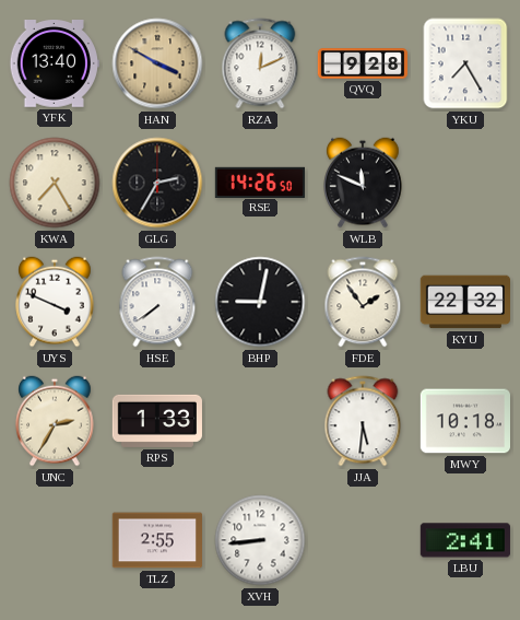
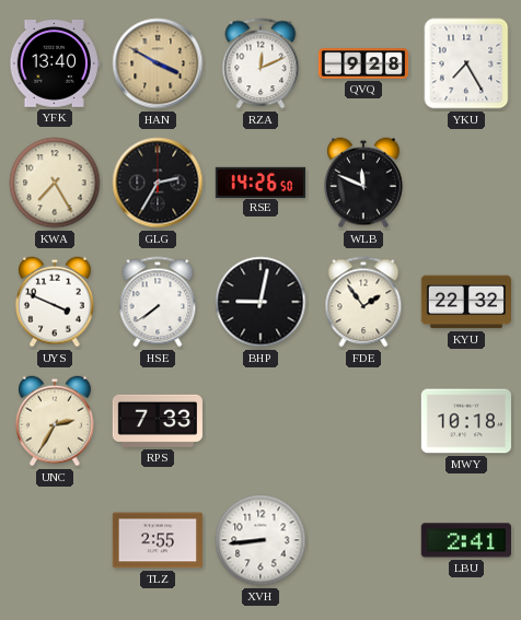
RPS: 1:33 -> 7:33 (158, 421)
JJA: 5:31 -> none (363, 421)
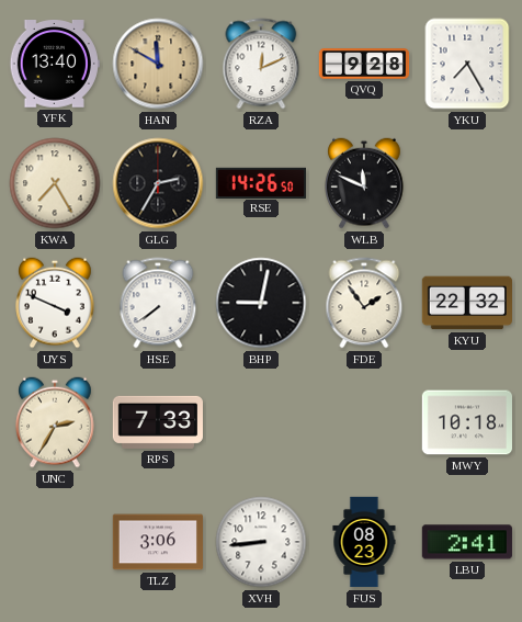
HAN: 3:50 -> 11:50 (158, 64)
TLZ: 2:55 -> 3:06 (157, 542)
FUS: none -> 08:23 (364, 542)
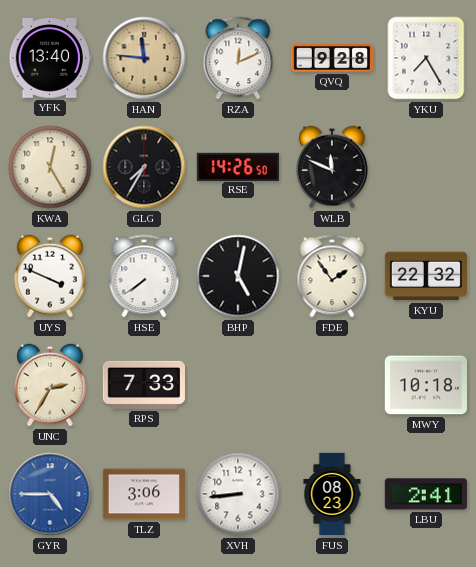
HAN: 11:50 -> 11:46 (144, 58)
KWA: 7:25 -> 12:25 (50, 167)
GLG: 2:35 -> 7:35 (144, 167)
BHP: 9:02 -> 5:02 (238, 276)
GYR: none -> 4:45 (50, 494)
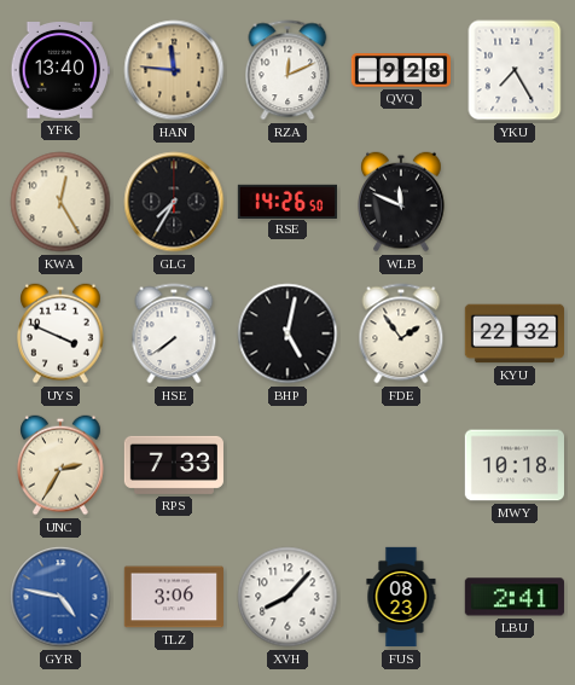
GYR: 4:45 -> 4:47 (60, 597)
XVH: 8:44 -> 8:07 (287, 597)
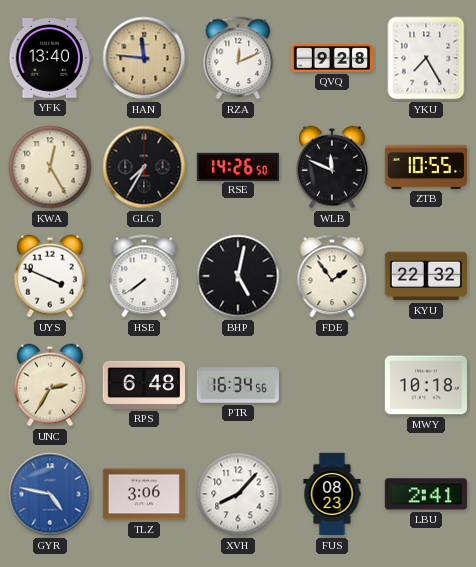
ZTB: none -> 10:55 (425, 167)
RPS: 7:33 -> 6:48 (144, 385)
PTR: none -> 16:34 (237, 385)
